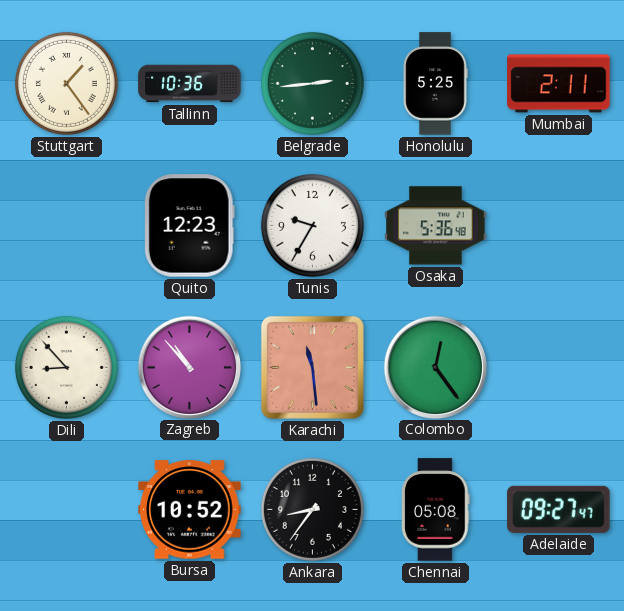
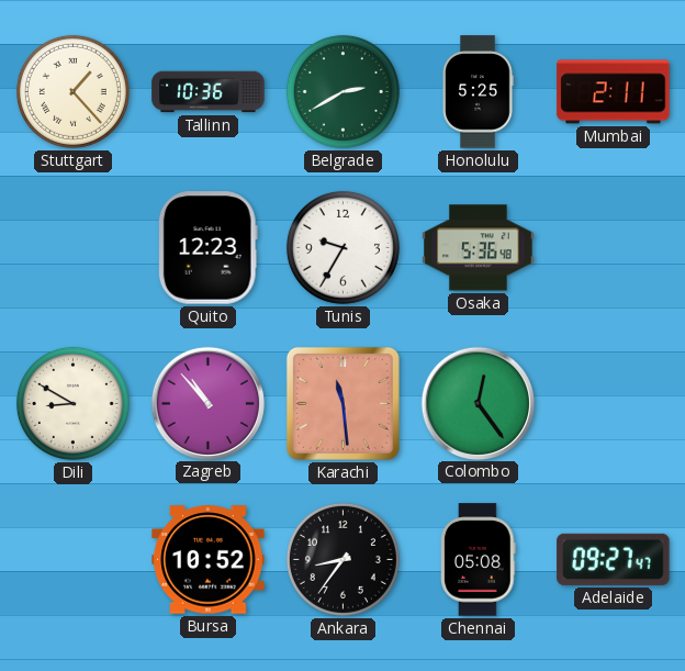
Stuttgart: 1:24 -> 1:23 (72, 91)
Belgrade: 2:44 -> 2:40 (343, 91)
Dili: 8:53 -> 8:50 (72, 403)
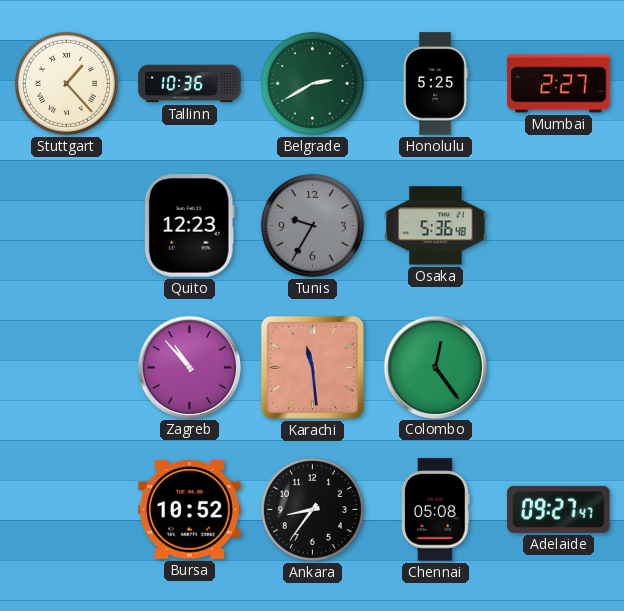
Mumbai: 2:11 -> 2:27 (559, 84)
Tunis dial: white -> grey (312, 225)
Dili: 8:50 -> none (72, 403)
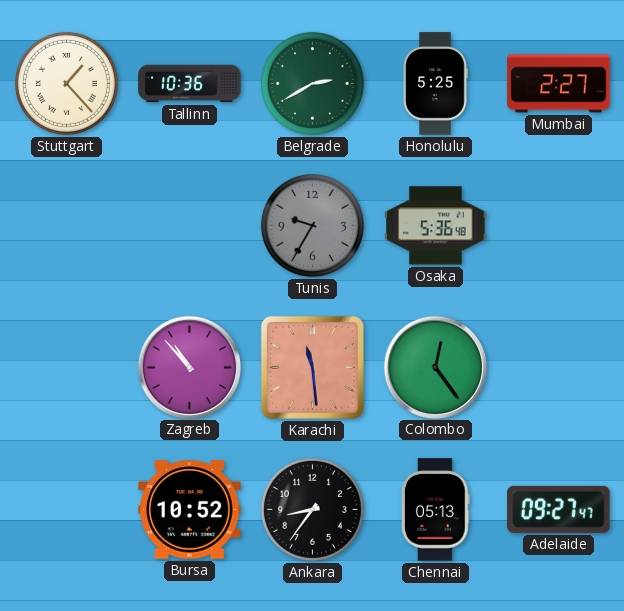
Quito: 12:23 -> none (189, 226)
Chennai: 05:08 -> 05:13 (436, 510)
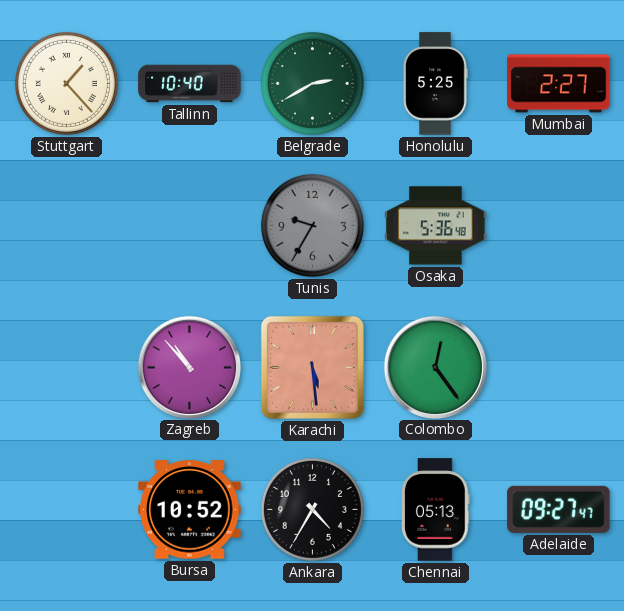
Tallinn: 10:36 -> 10:40 (190, 84)
Karachi: 11:29 -> 5:29 (312, 367)
Ankara: 8:36 -> 4:35 (312, 509)
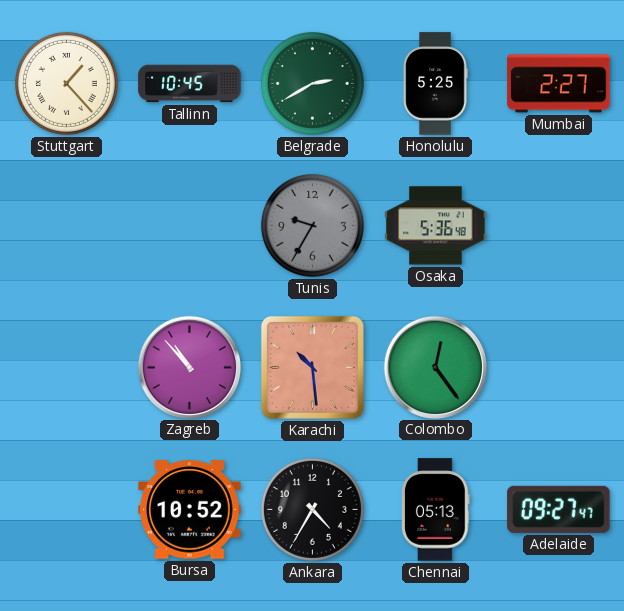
Tallinn: 10:40 -> 10:45 (190, 84)
Karachi: 5:29 -> 10:29 (312, 367)
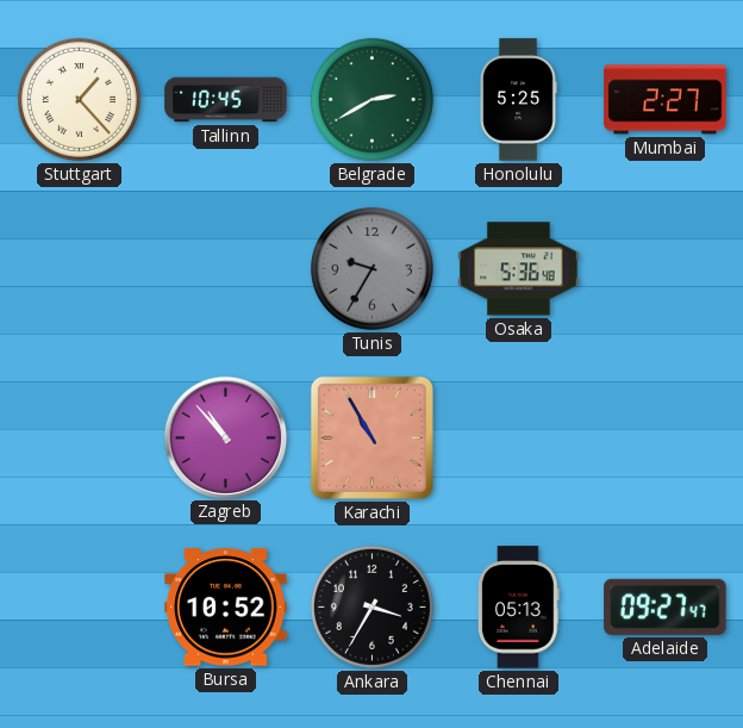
Karachi: 10:29 -> 10:55 (371, 437)
Colombo: 12:24 -> none (435, 367)
Ankara: 4:35 -> 3:35 (371, 606)
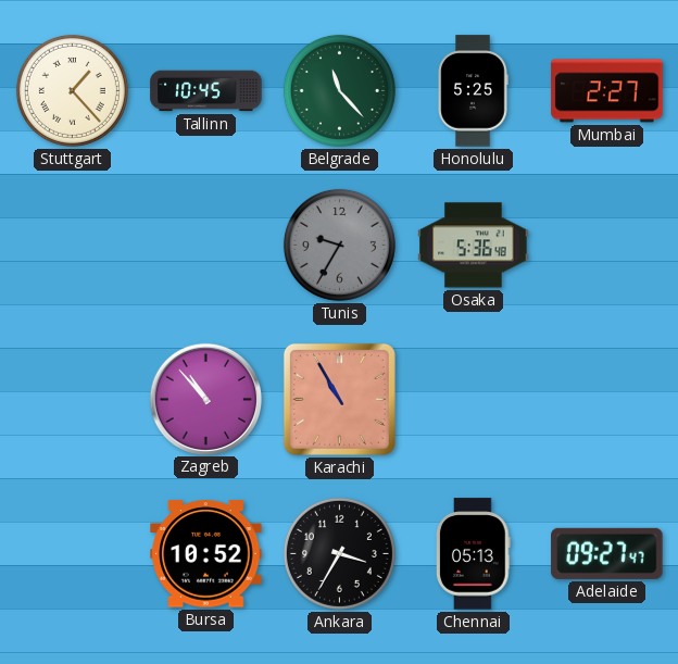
Belgrade: 2:40 -> 11:23 (339, 90)
